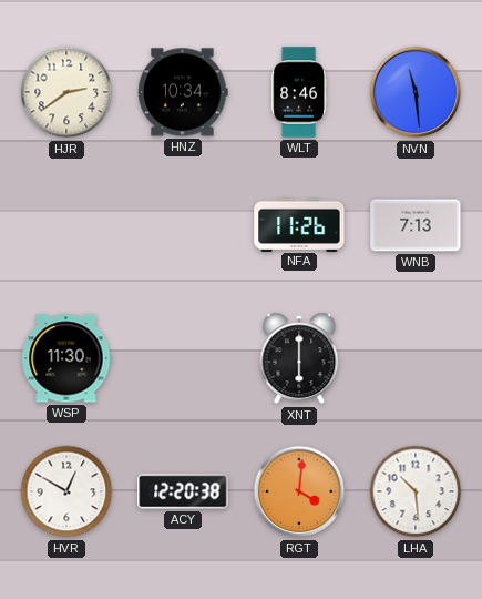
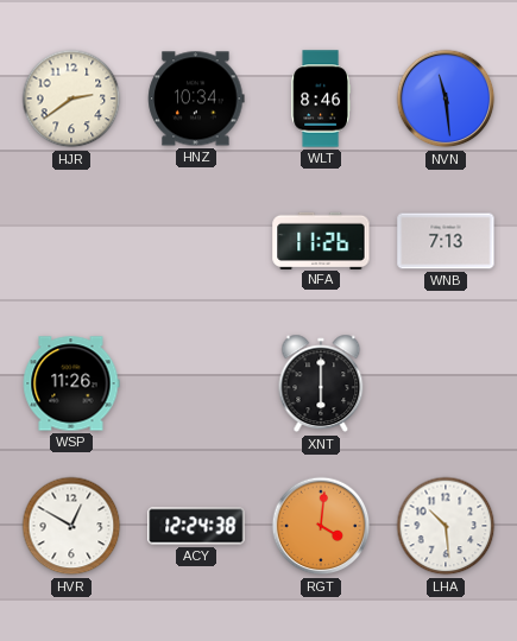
WSP: 11:30 -> 11:26 (71, 383)
ACY: 12:20 -> 12:24 (196, 526)
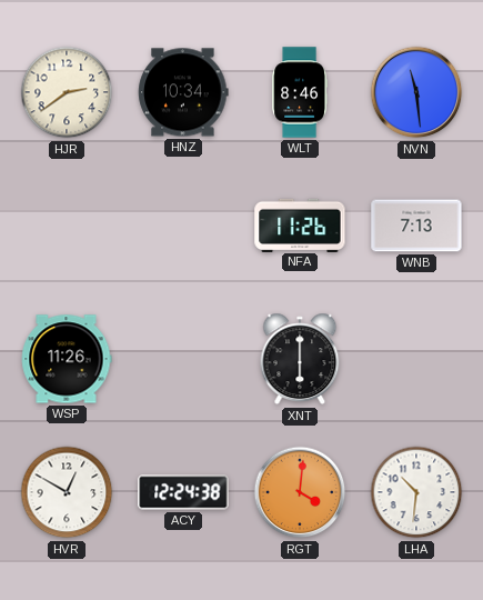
LHA: 10:29 -> 10:31 (416, 492)
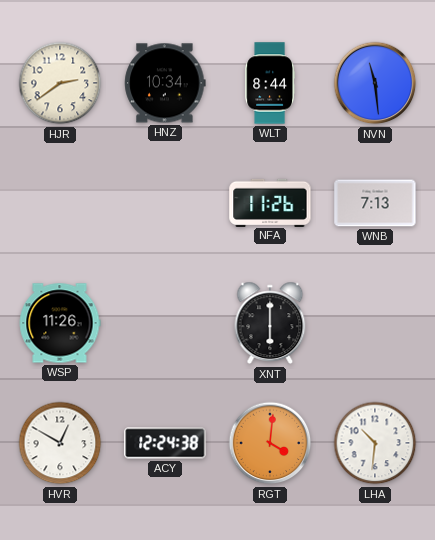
WLT: 8:46 -> 8:44 (269, 83)
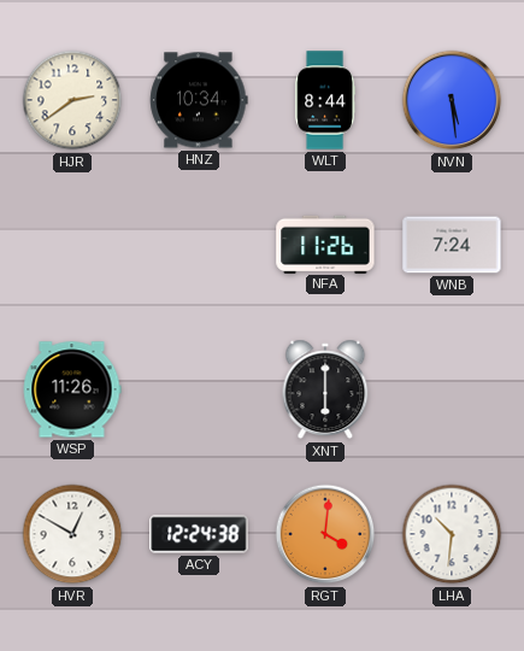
NVN: 11:29 -> 5:29 (452, 100)
WNB: 7:13 -> 7:24 (452, 245)
